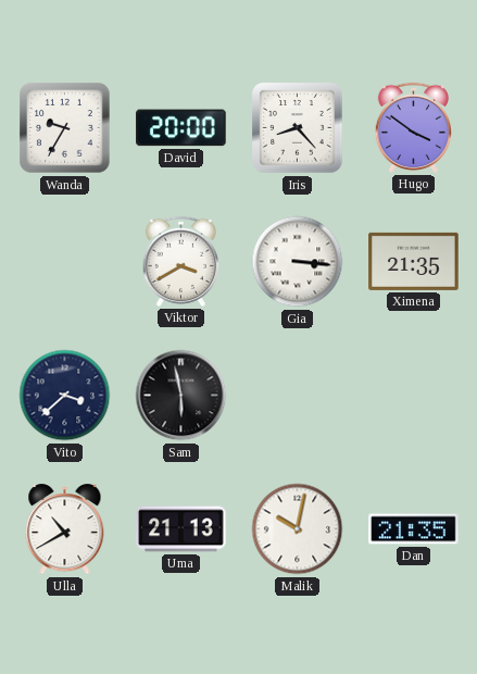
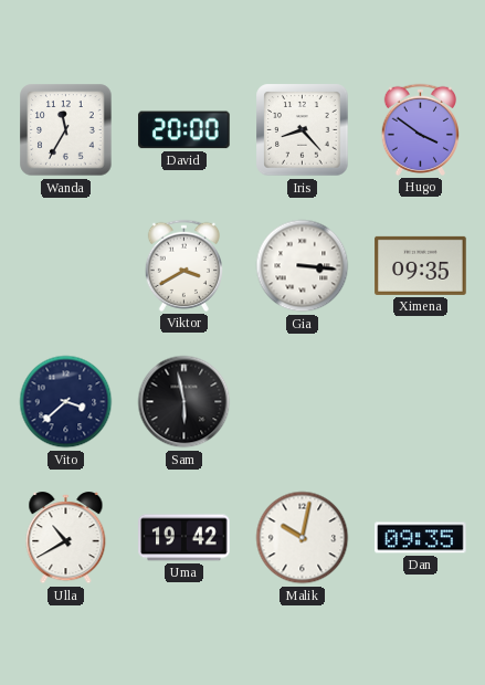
Wanda: 9:35 -> 11:35 (66, 130)
Ximena: 21:35 -> 09:35 (421, 265)
Uma: 21:13 -> 19:42 (184, 538)
Dan: 21:35 -> 09:35 (421, 538)
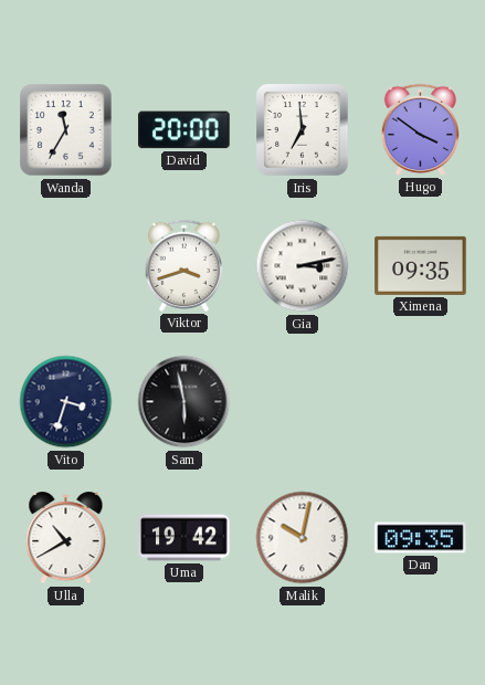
Iris: 8:23 -> 6:59 (303, 130)
Viktor: 3:40 -> 3:42 (183, 265)
Gia: 3:16 -> 3:13 (303, 266)
Vito: 3:38 -> 3:33 (66, 402)
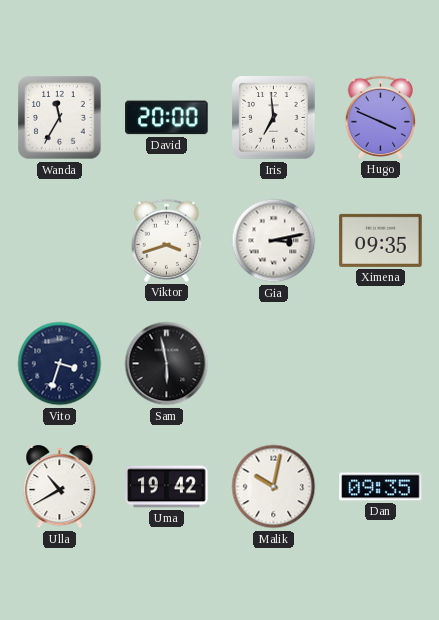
Hugo: 3:51 -> 3:49 (380, 117)
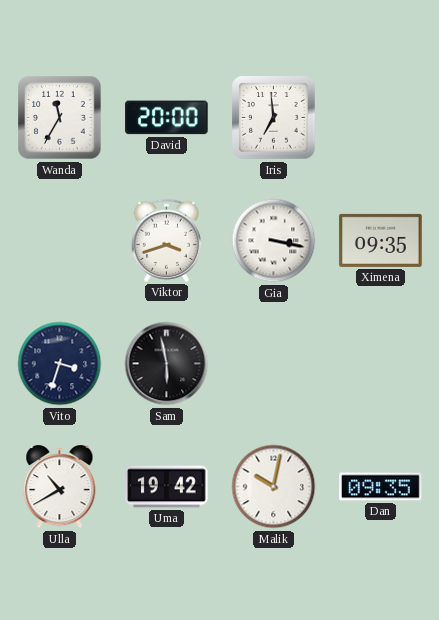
Hugo: 3:49 -> none (380, 117)
Gia: 3:13 -> 3:17 (274, 241)
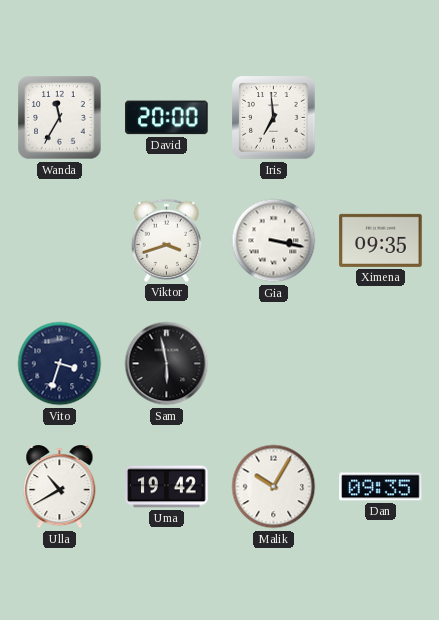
Malik: 10:02 -> 10:05 (274, 487)
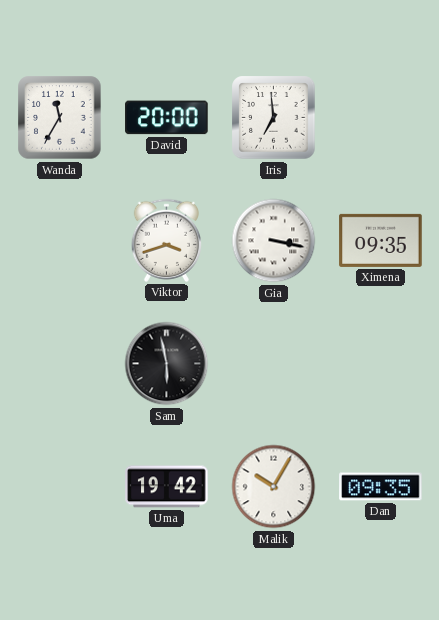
Vito: 3:33 -> none (60, 364)
Ulla: 10:40 -> none (60, 487)
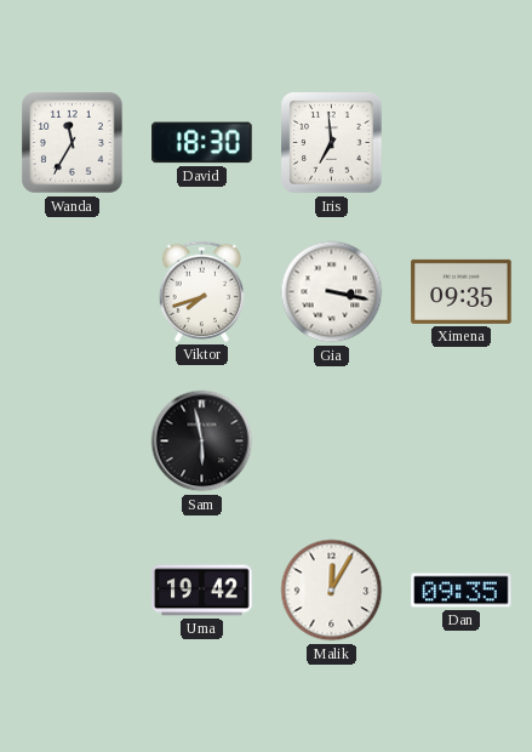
David: 20:00 -> 18:30 (202, 143)
Viktor: 3:42 -> 7:42 (201, 291)
Malik: 10:05 -> 12:05 (332, 591)
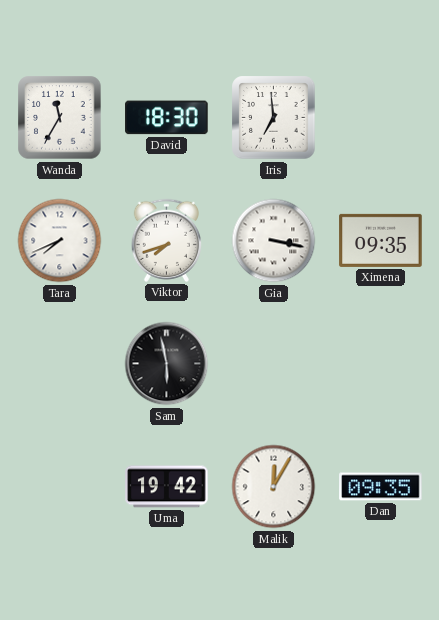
Tara: none -> 7:41 (60, 241)
